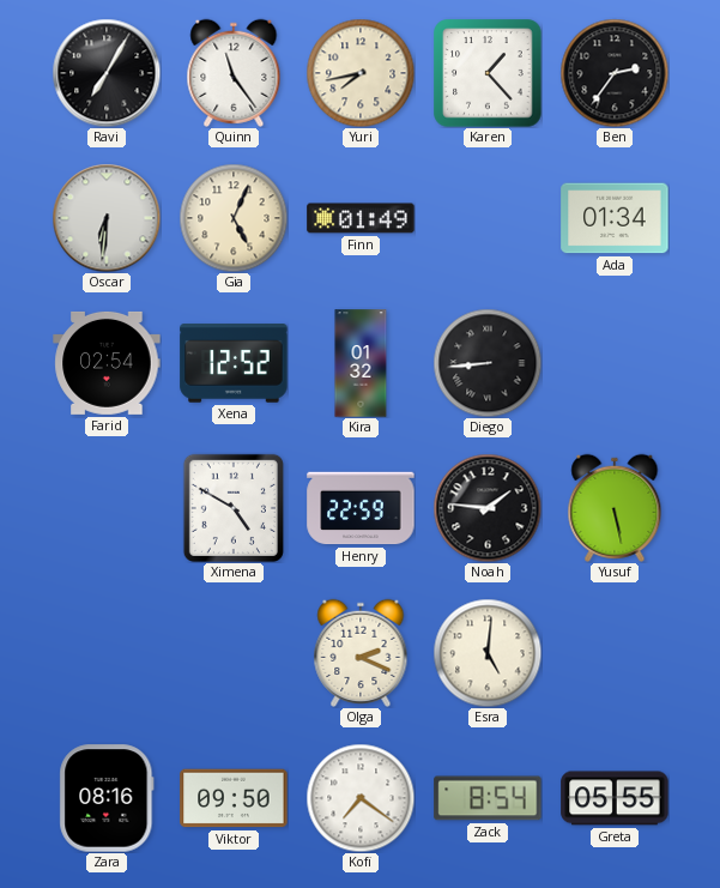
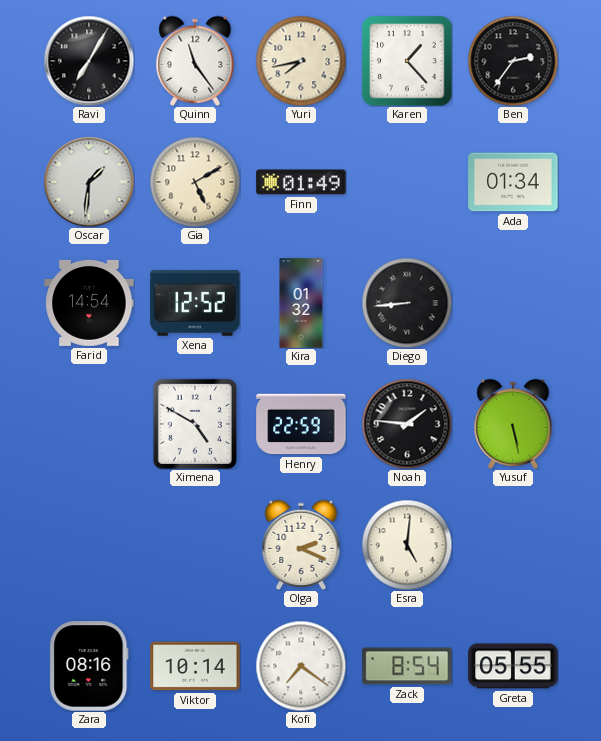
Oscar: 6:31 -> 1:31 (89, 182)
Gia: 5:04 -> 5:10 (195, 182)
Farid: 02:54 -> 14:54 (89, 303)
Viktor: 09:50 -> 10:14 (195, 666)
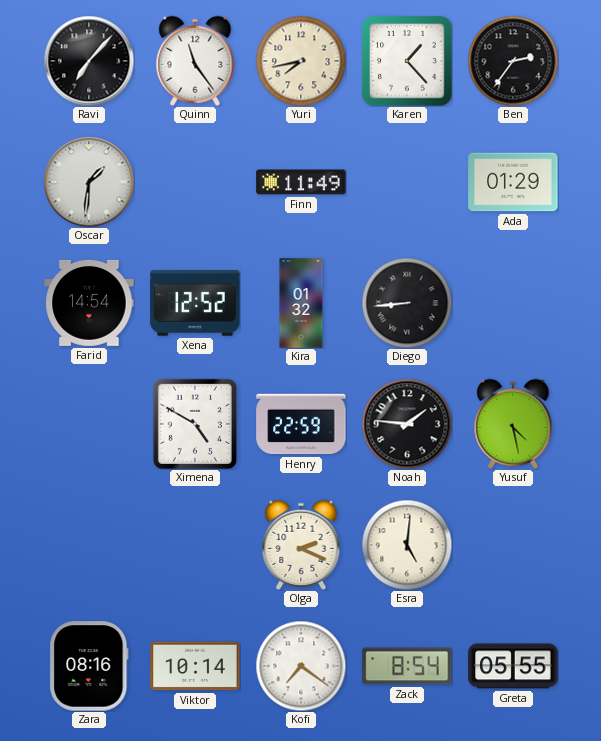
Ravi: 7:05 -> 7:07 (89, 61)
Gia: 5:10 -> none (195, 182)
Finn: 01:49 -> 11:49 (301, 182)
Ada: 01:34 -> 01:29 (513, 182)
Yusuf: 5:28 -> 4:28 (513, 424)
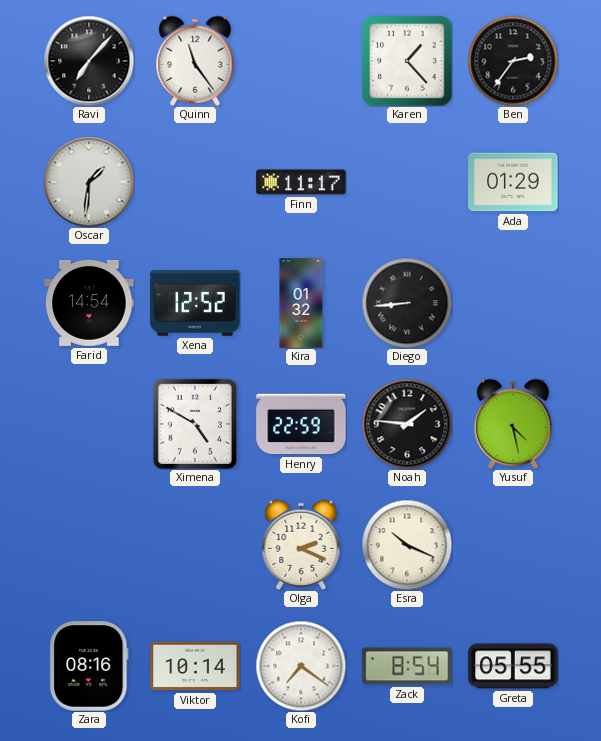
Yuri: 7:43 -> none (301, 61)
Finn: 11:49 -> 11:17 (301, 182)
Esra: 5:01 -> 10:19 (407, 545)
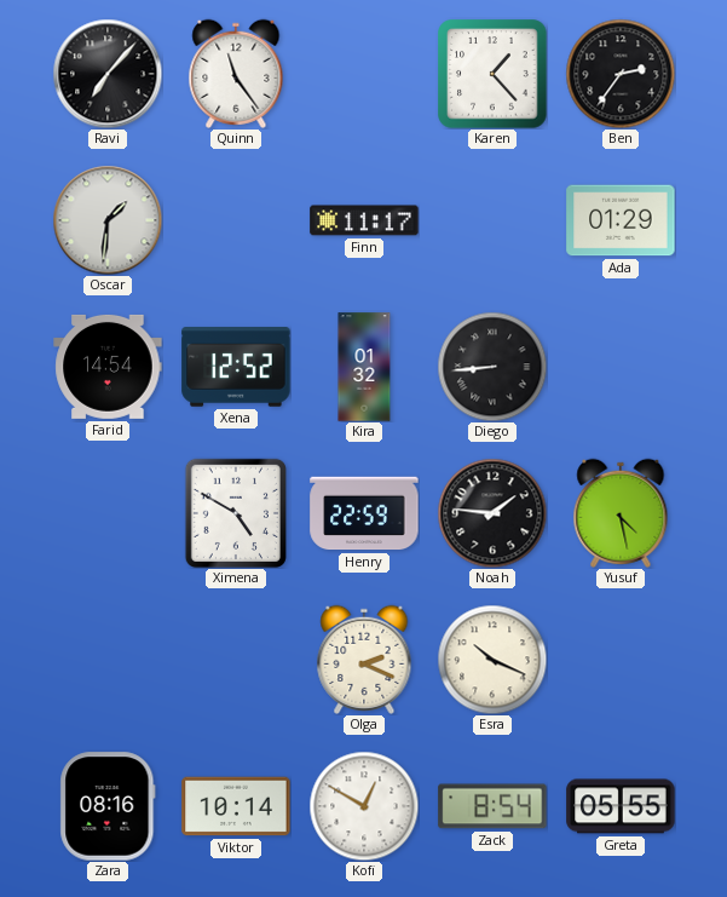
Kofi: 7:21 -> 12:50 (364, 806)
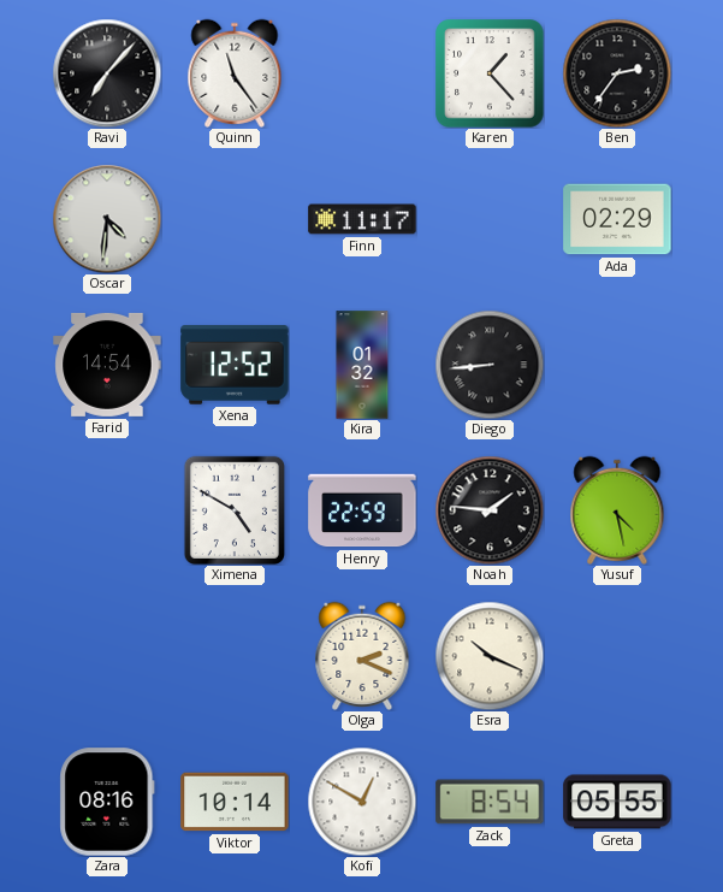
Oscar: 1:31 -> 4:31 (107, 219)
Ada: 01:29 -> 02:29 (617, 219)
